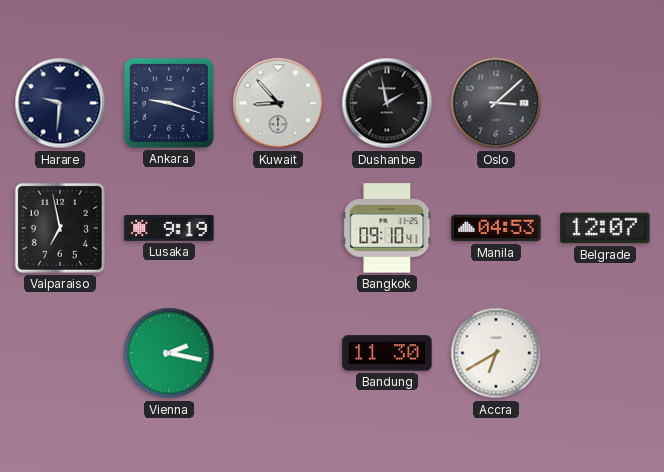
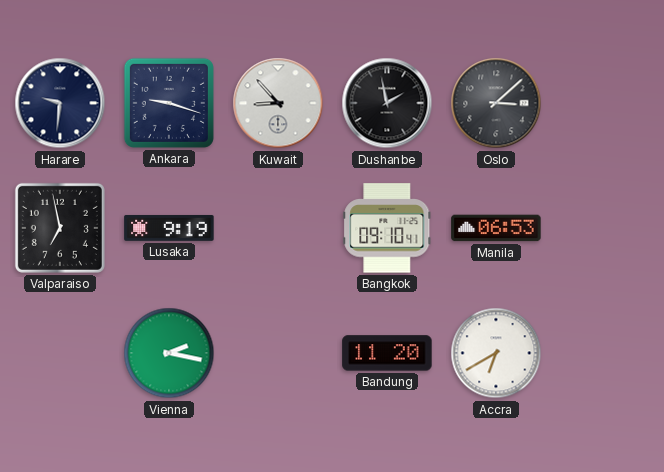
Manila: 04:53 -> 06:53 (496, 228)
Belgrade: 12:07 -> none (605, 228)
Bandung: 11:30 -> 11:20 (387, 353)
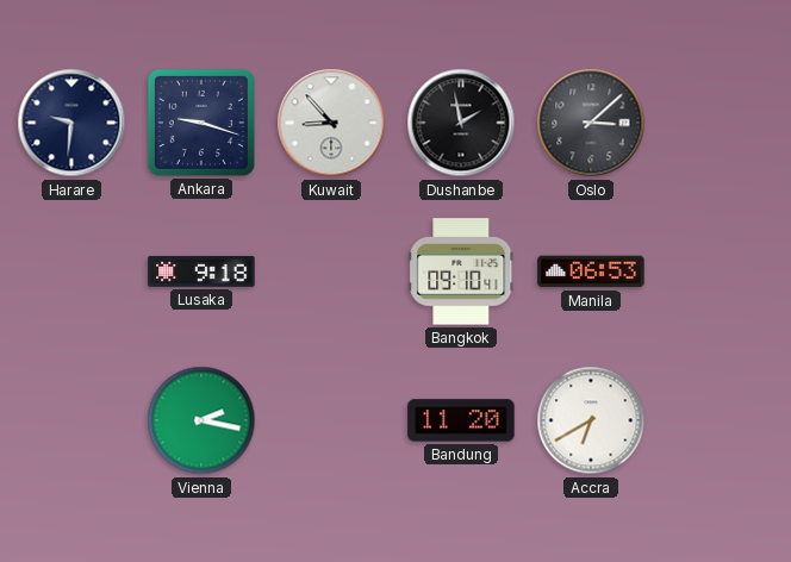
Valparaiso: 6:58 -> none (60, 228)
Lusaka: 9:19 -> 9:18 (201, 271)
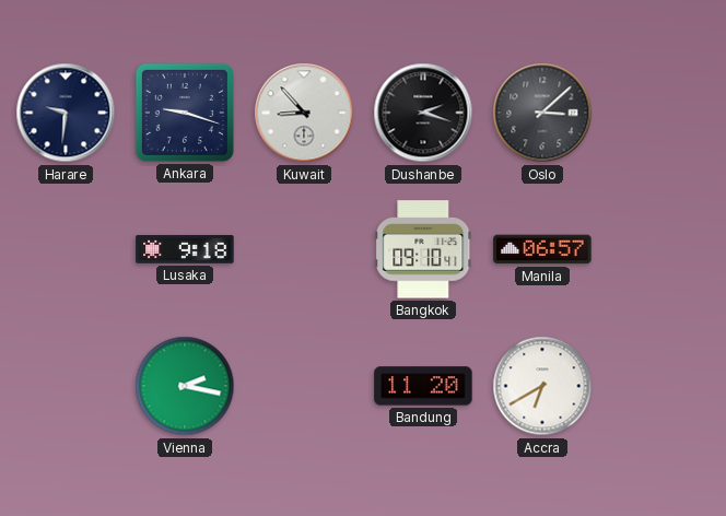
Dushanbe: 1:58 -> 2:18 (423, 113)
Manila: 06:53 -> 06:57 (542, 249)
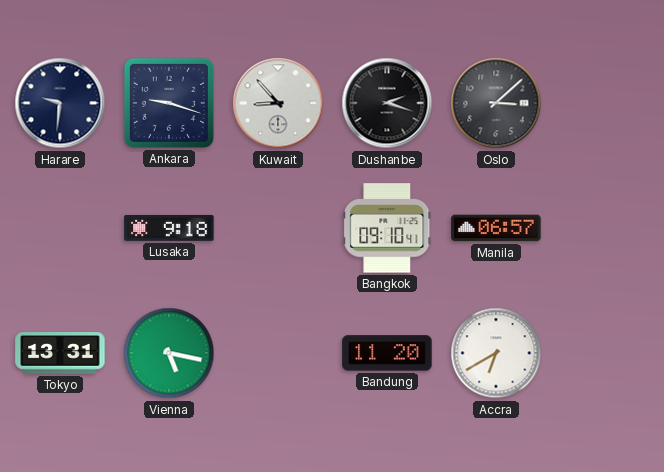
Tokyo: none -> 13:31 (60, 353)
Vienna: 2:17 -> 5:17 (169, 353)
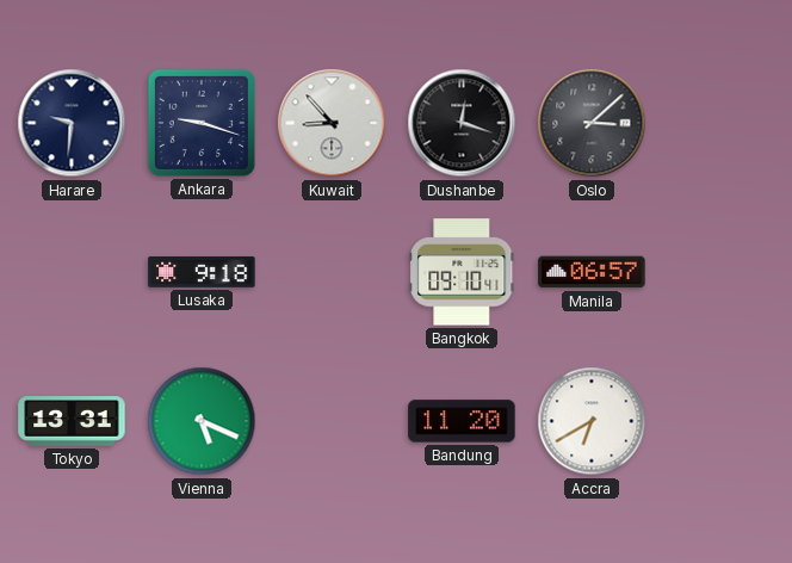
Dushanbe: 2:18 -> 12:18 (462, 123)
Vienna: 5:17 -> 5:19 (202, 421)
